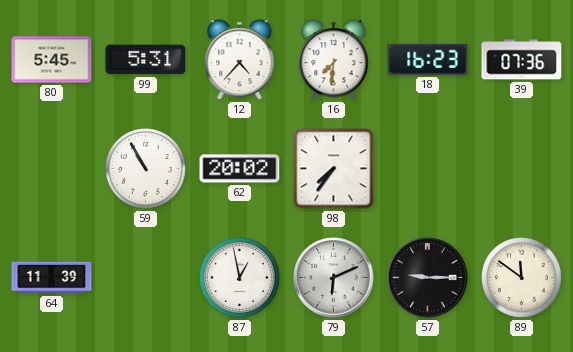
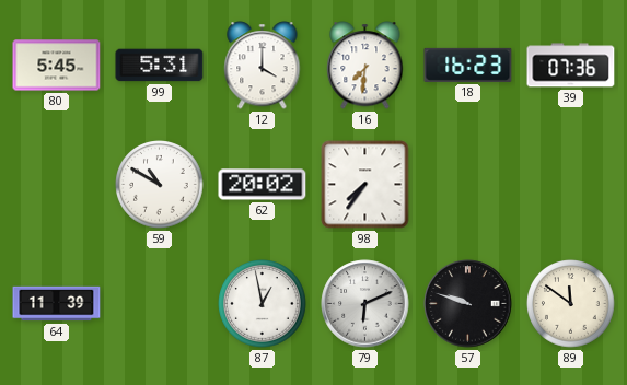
12: 4:37 -> 4:00 (263, 66)
59: 10:55 -> 10:50 (160, 185)
57: 9:15 -> 9:48 (468, 304)
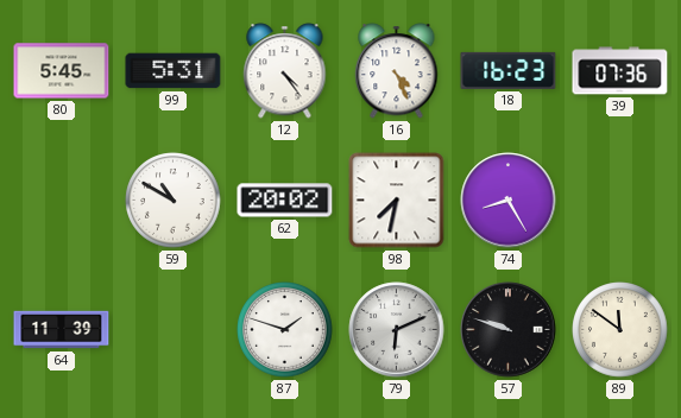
12: 4:00 -> 4:24 (285, 71)
16: 7:31 -> 4:26 (397, 71)
98: 7:36 -> 7:32 (397, 201)
74: none -> 8:25 (509, 201)
87: 12:58 -> 1:48 (285, 330)
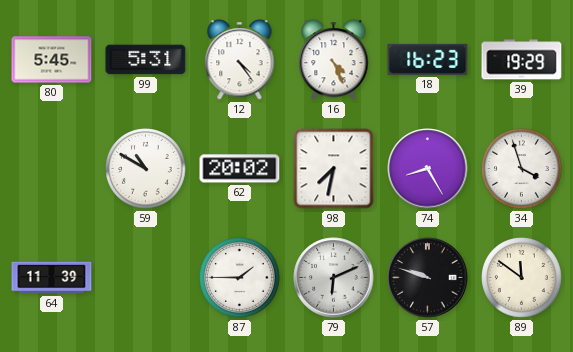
39: 07:36 -> 19:29 (522, 60)
34: none -> 3:57 (522, 169)
87: 1:48 -> 1:45 (240, 278)
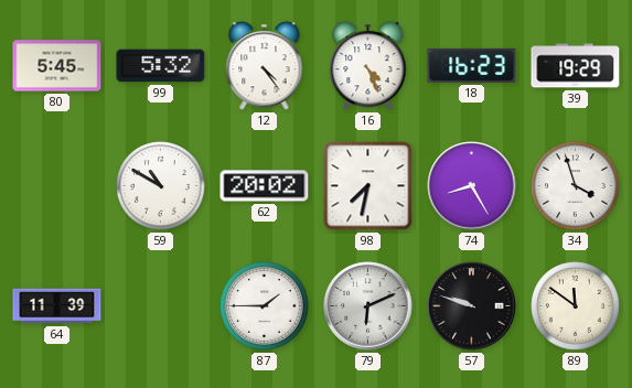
99: 5:31 -> 5:32 (161, 66)
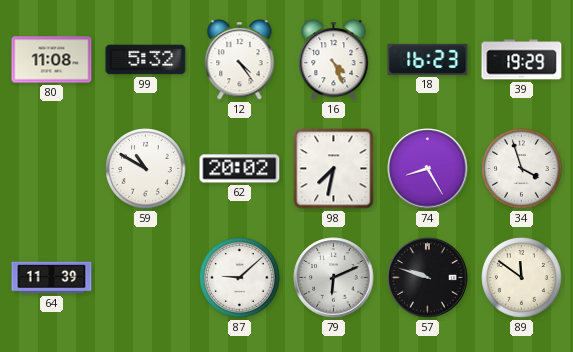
80: 5:45 -> 11:08 (52, 60)
87: 1:45 -> 9:08 (240, 278)
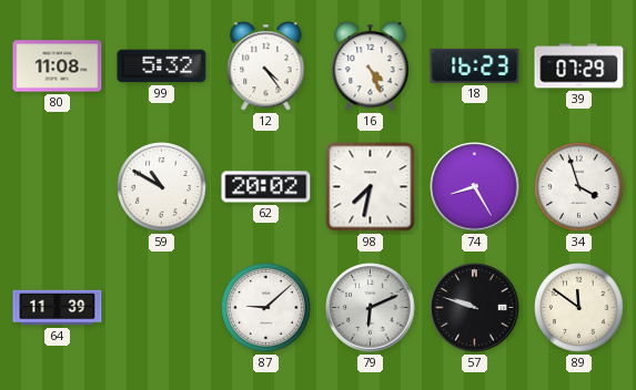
39: 19:29 -> 07:29 (579, 66)
